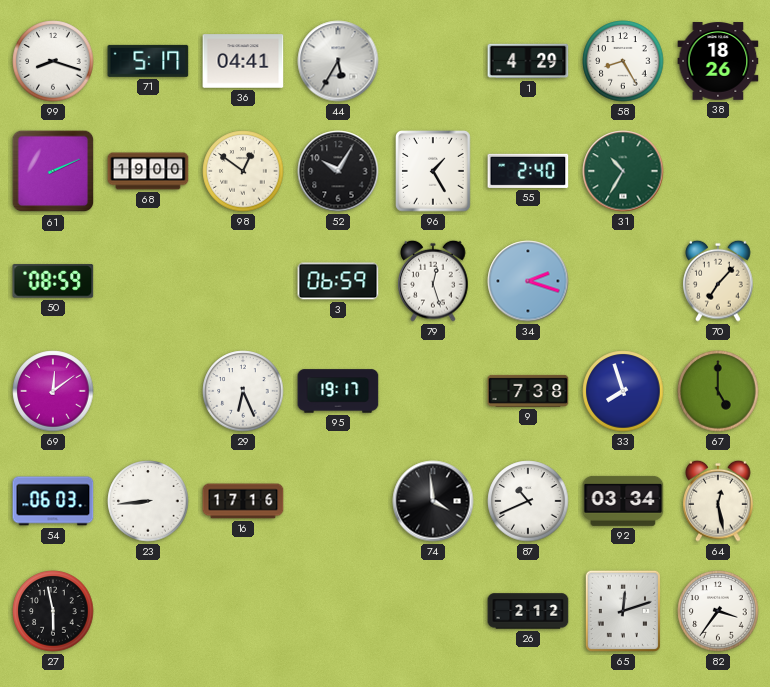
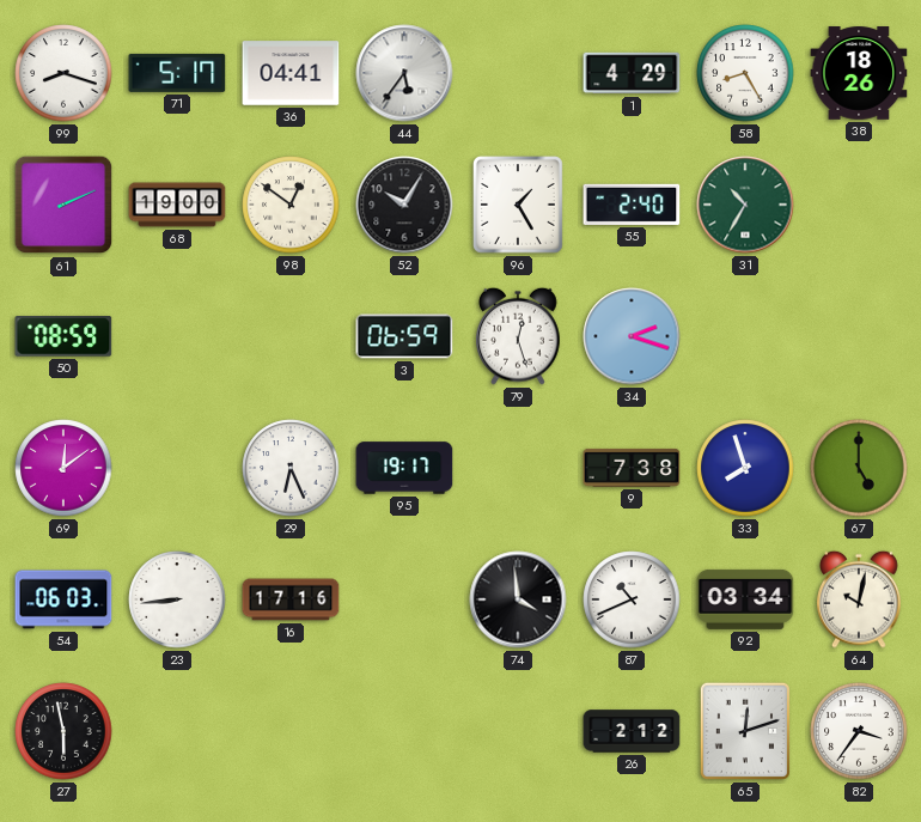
44: 5:35 -> 5:36 (404, 73)
70: 7:07 -> none (718, 281)
64: 12:28 -> 10:02 (859, 599)
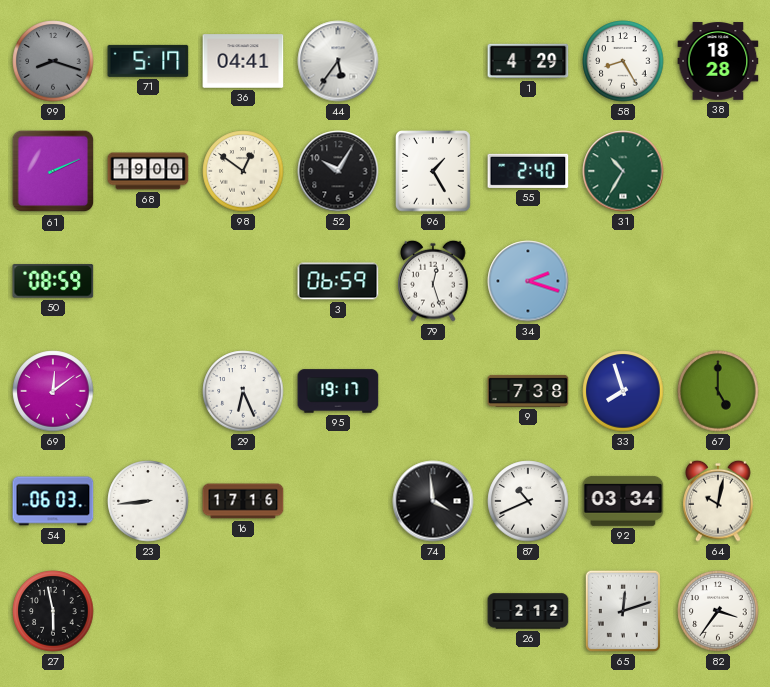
99 dial: white -> grey (53, 61)
38: 18:26 -> 18:28 (718, 61)
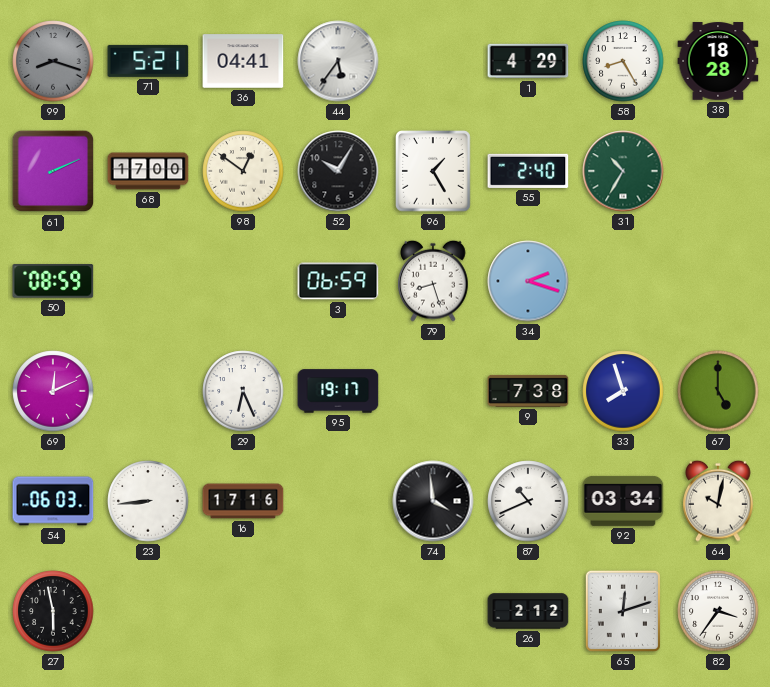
71: 5:17 -> 5:21 (148, 61)
68: 19:00 -> 17:00 (148, 171)
79: 12:27 -> 8:27 (433, 281)
69: 12:09 -> 12:11 (53, 391)
